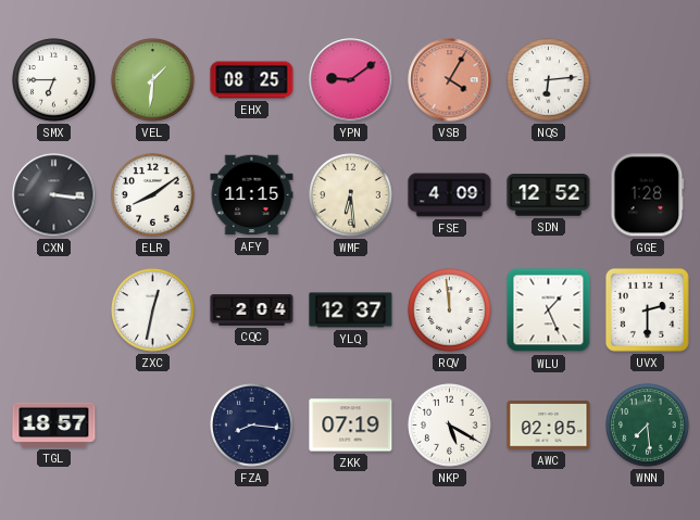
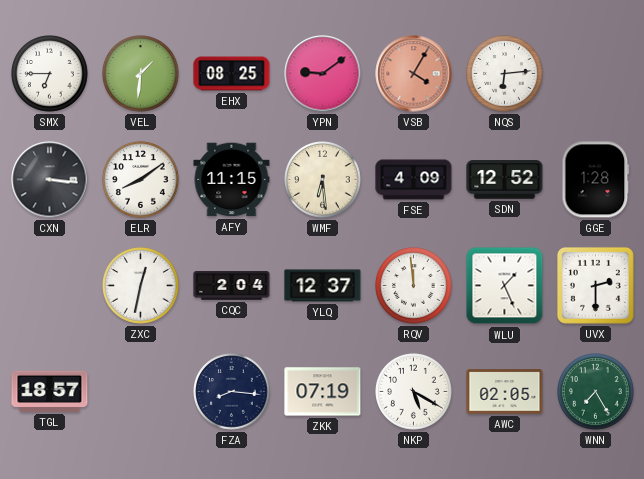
WNN: 7:29 -> 7:25 (596, 392)
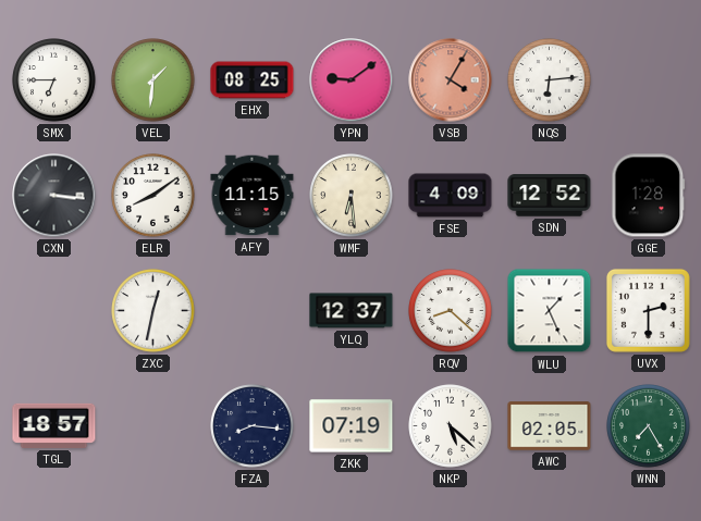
CQC: 2:04 -> none (232, 286)
RQV: 11:59 -> 8:22 (451, 311)
NKP: 5:20 -> 5:22 (451, 426)
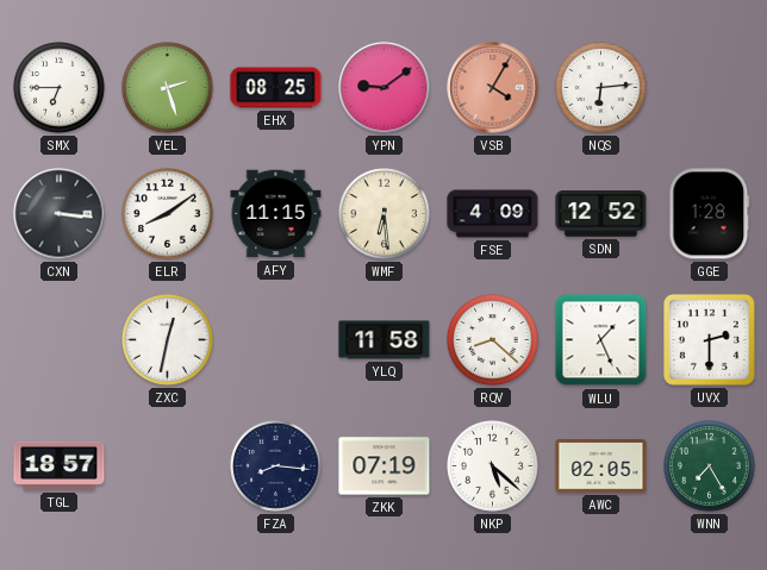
VEL: 1:31 -> 2:27 (168, 88)
YLQ: 12:37 -> 11:58 (385, 340)
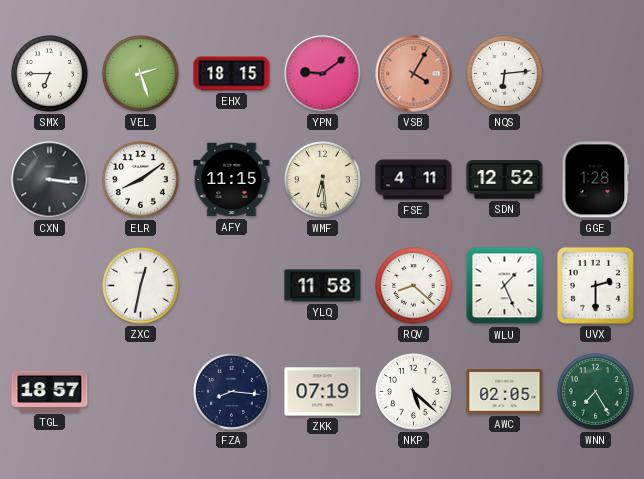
EHX: 08:25 -> 18:15 (232, 74)
FSE: 4:09 -> 4:11 (414, 180)
